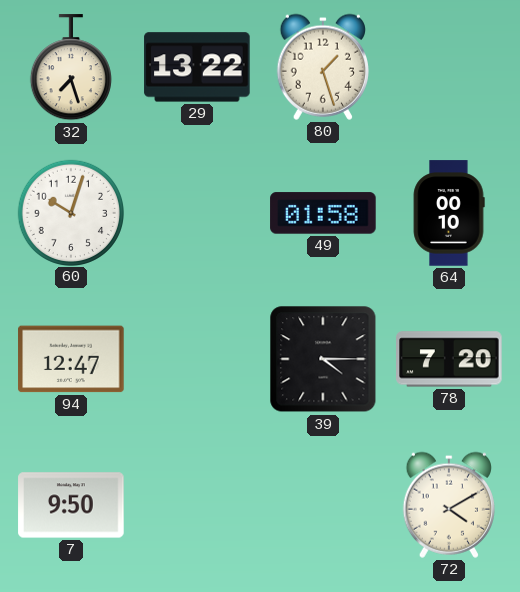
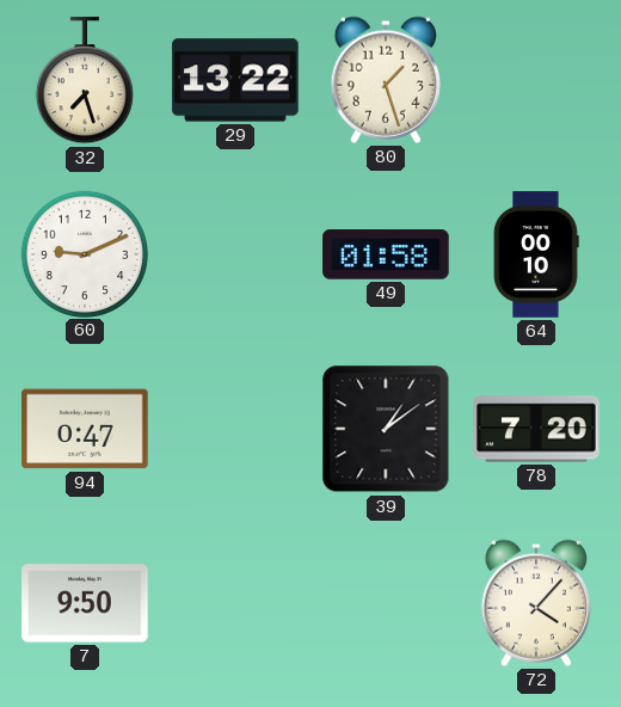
60: 10:03 -> 9:11 (84, 253)
94: 12:47 -> 0:47 (85, 429)
39: 4:15 -> 1:09 (386, 429)
72: 4:10 -> 4:07 (536, 603)
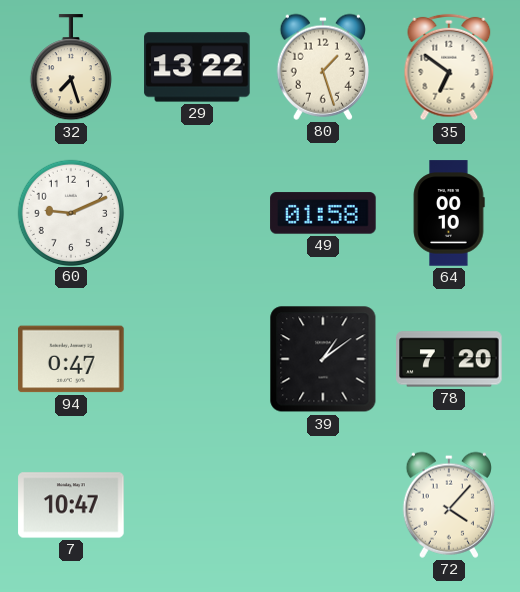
35: none -> 6:51 (449, 67)
7: 9:50 -> 10:47 (71, 505)
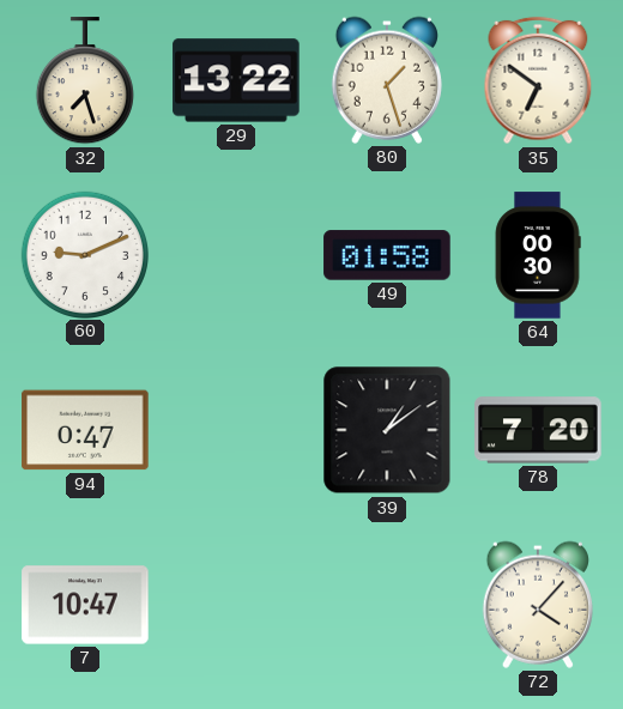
64: 00:10 -> 00:30 (538, 255)
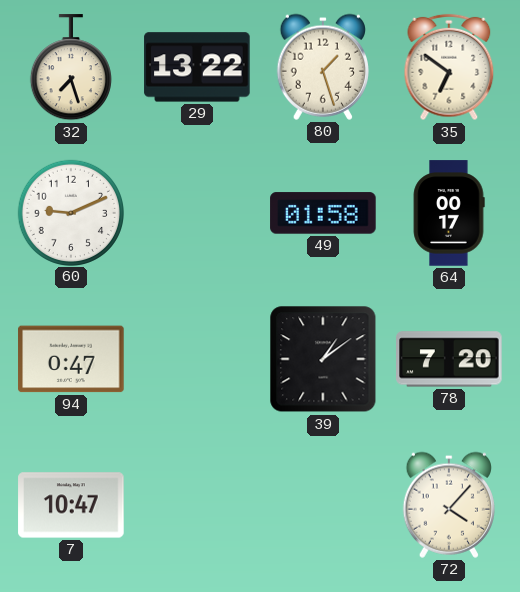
64: 00:30 -> 00:17 (449, 213)
